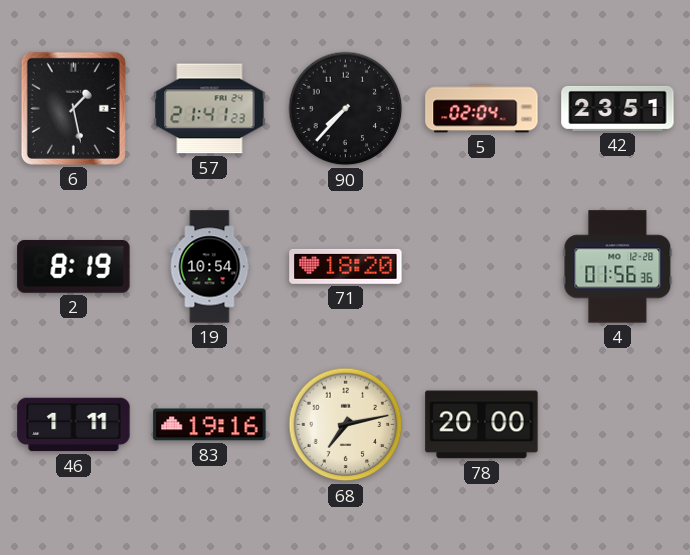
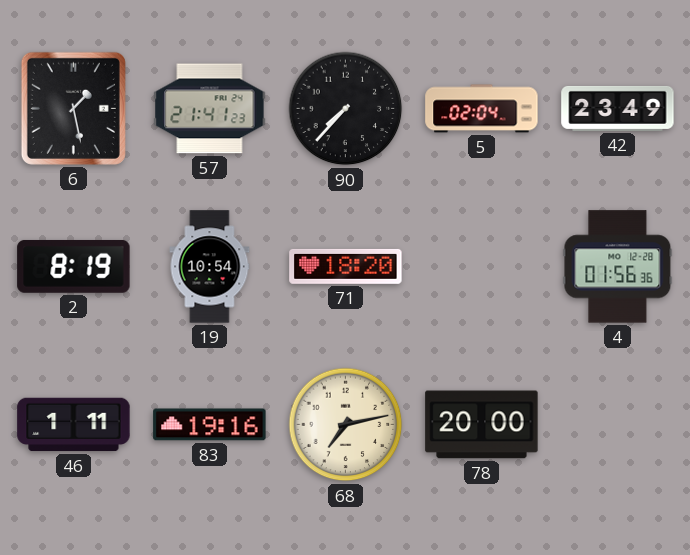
42: 23:51 -> 23:49 (618, 108)
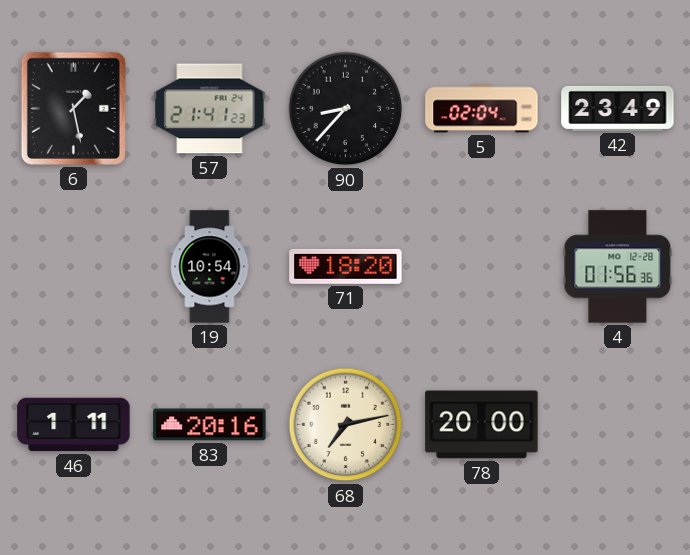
90: 7:37 -> 8:37 (346, 109)
2: 8:19 -> none (74, 266)
83: 19:16 -> 20:16 (210, 425)
